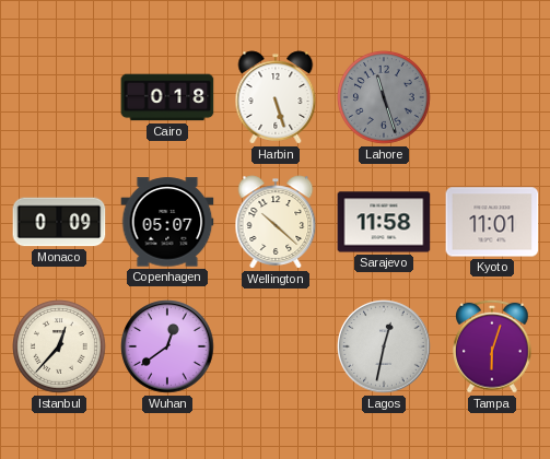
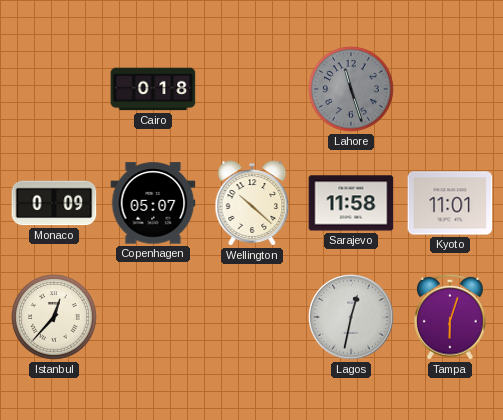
Harbin: 5:27 -> none (276, 97)
Wuhan: 12:39 -> none (167, 346)
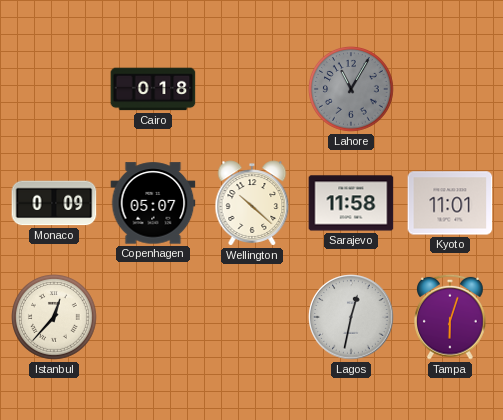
Lahore: 11:27 -> 11:05 (352, 90)
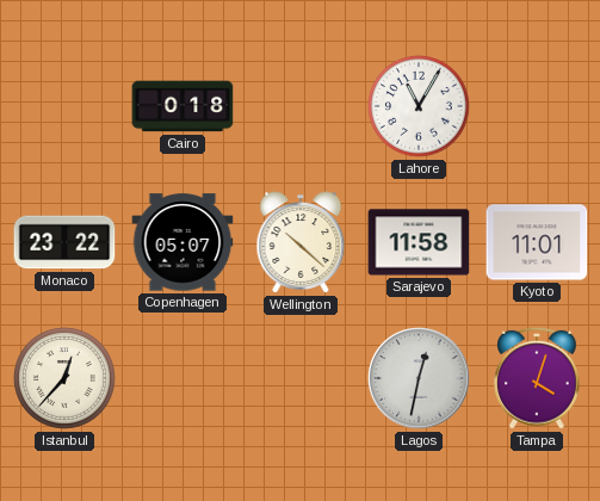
Lahore dial: grey -> white (420, 107)
Monaco: 0:09 -> 23:22 (64, 242)
Tampa: 6:03 -> 4:03 (538, 378)
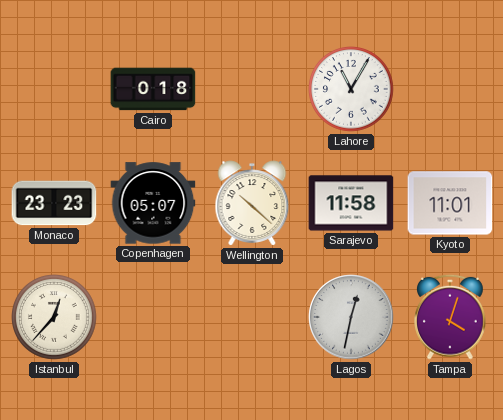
Monaco: 23:22 -> 23:23 (54, 203)
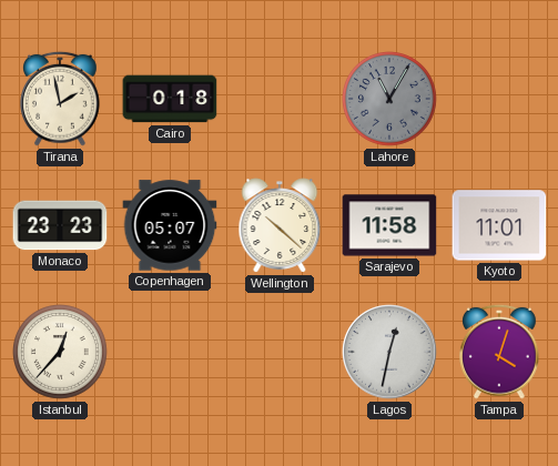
Tirana: none -> 1:58 (61, 99)
Lahore dial: white -> grey (390, 100)
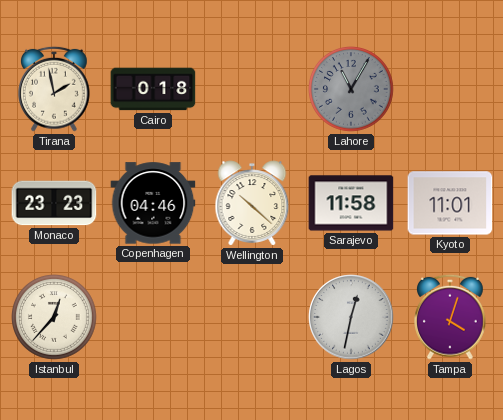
Copenhagen: 05:07 -> 04:46 (153, 203)
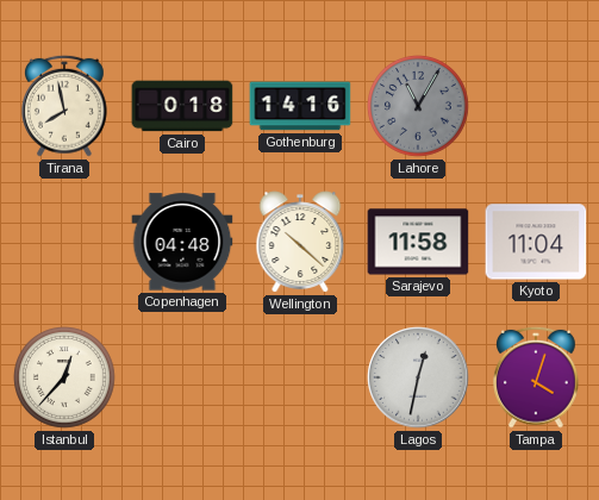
Tirana: 1:58 -> 7:58 (65, 106)
Gothenburg: none -> 14:16 (300, 106)
Monaco: 23:23 -> none (54, 203)
Copenhagen: 04:46 -> 04:48 (182, 242)
Kyoto: 11:01 -> 11:04 (536, 242)
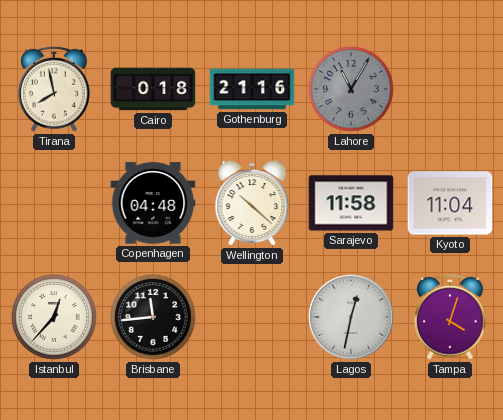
Gothenburg: 14:16 -> 21:16 (252, 89)
Brisbane: none -> 11:44 (154, 318)
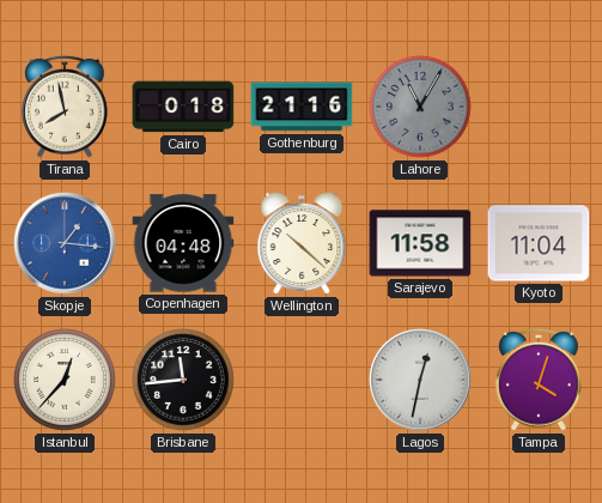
Skopje: none -> 1:16 (65, 243)
